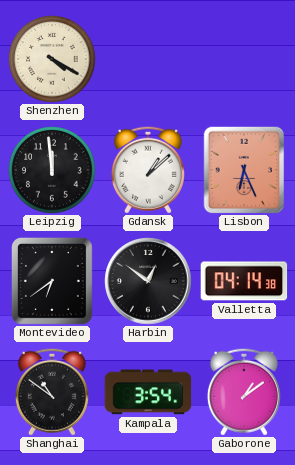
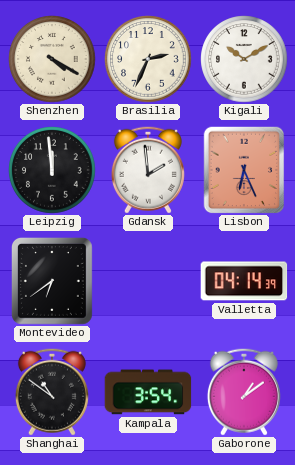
Brasilia: none -> 2:34 (148, 59)
Kigali: none -> 10:10 (244, 59)
Gdansk: 1:08 -> 1:59 (148, 170)
Harbin: 12:51 -> none (148, 281)
Valletta: 04:14:38 -> 04:14:39 (244, 281)
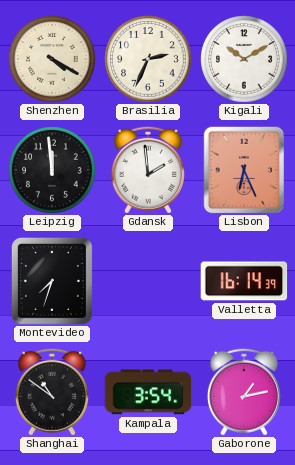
Montevideo: 6:39 -> 7:33 (52, 281)
Valletta: 04:14 -> 16:14 (244, 281)
Gaborone: 1:09 -> 1:13 (244, 392)
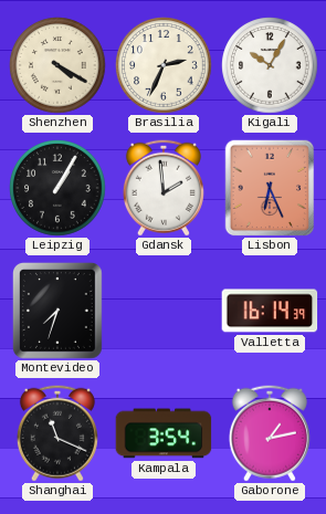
Kigali: 10:10 -> 10:05 (270, 65)
Leipzig: 11:59 -> 1:05 (57, 188)
Shanghai: 10:51 -> 11:19 (57, 433)
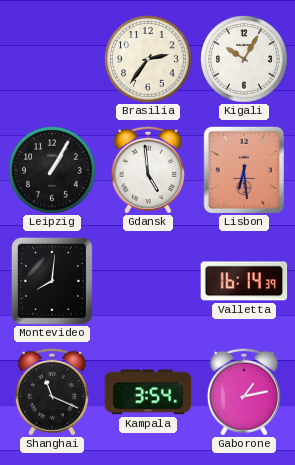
Shenzhen: 4:20 -> none (57, 65)
Brasilia: 2:34 -> 2:36 (148, 59)
Gdansk: 1:59 -> 4:59 (148, 170)
Lisbon: 6:26 -> 6:29 (244, 170)
Montevideo: 7:33 -> 8:01 (52, 281)
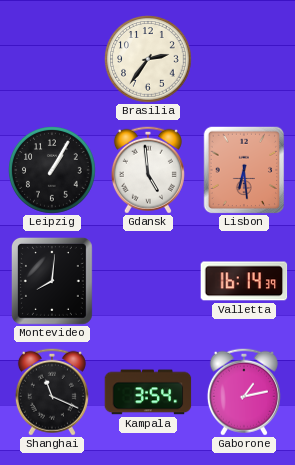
Kigali: 10:05 -> none (244, 59)
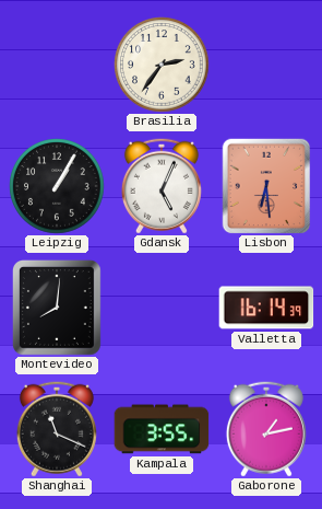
Gdansk: 4:59 -> 5:04 (162, 186)
Kampala: 3:54 -> 3:55 (162, 429)
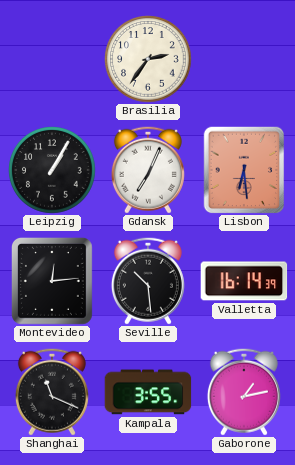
Gdansk: 5:04 -> 7:04 (148, 170)
Montevideo: 8:01 -> 12:14 (52, 281)
Seville: none -> 10:29 (148, 281)
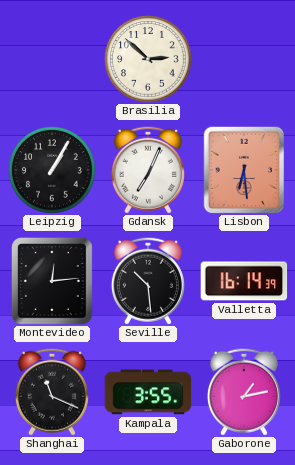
Brasilia: 2:36 -> 2:52 (148, 59)
